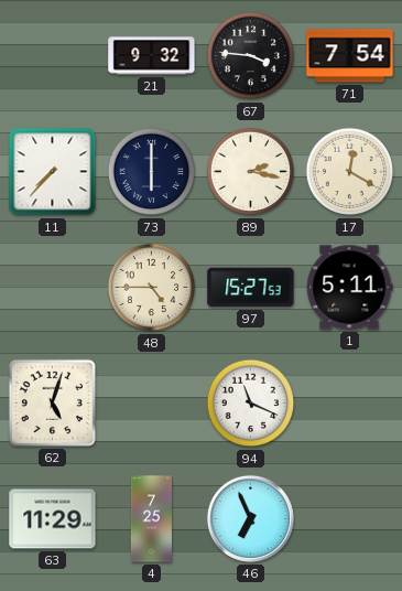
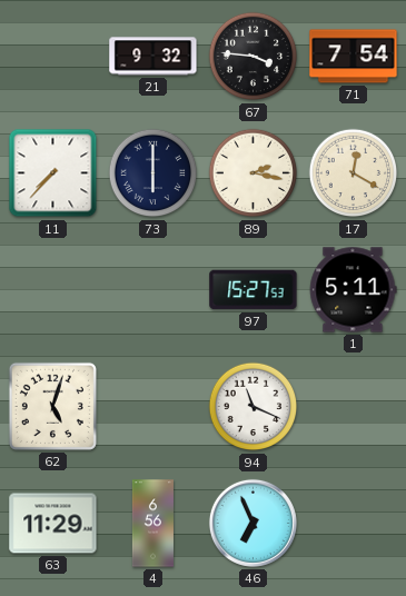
48: 4:45 -> none (152, 288)
4: 7:25 -> 6:56 (152, 524)
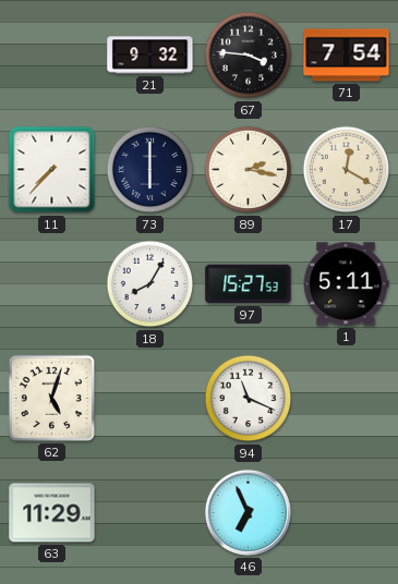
18: none -> 8:05 (150, 284)
4: 6:56 -> none (152, 524)
